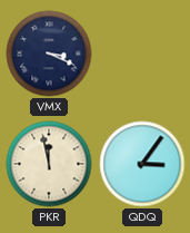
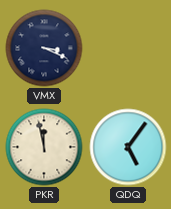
QDQ: 3:06 -> 5:06 (128, 147)
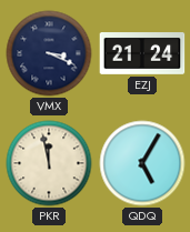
EZJ: none -> 21:24 (142, 54)
QDQ: 5:06 -> 5:05 (142, 163)
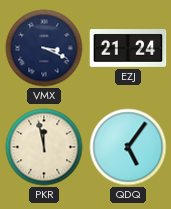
QDQ: 5:05 -> 5:06 (128, 147)
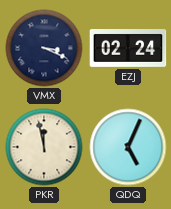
EZJ: 21:24 -> 02:24 (128, 49)
QDQ: 5:06 -> 5:04 (128, 147)
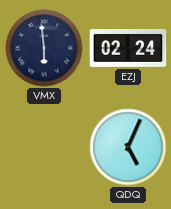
VMX: 3:19 -> 5:59 (44, 48)
PKR: 11:58 -> none (44, 147)
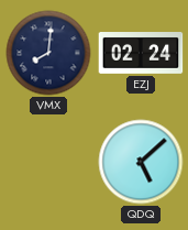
VMX: 5:59 -> 8:01 (48, 53)
QDQ: 5:04 -> 5:08 (141, 162)
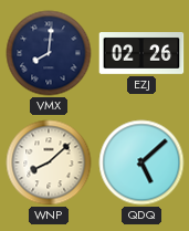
EZJ: 02:24 -> 02:26 (141, 54)
WNP: none -> 8:08 (49, 162)
